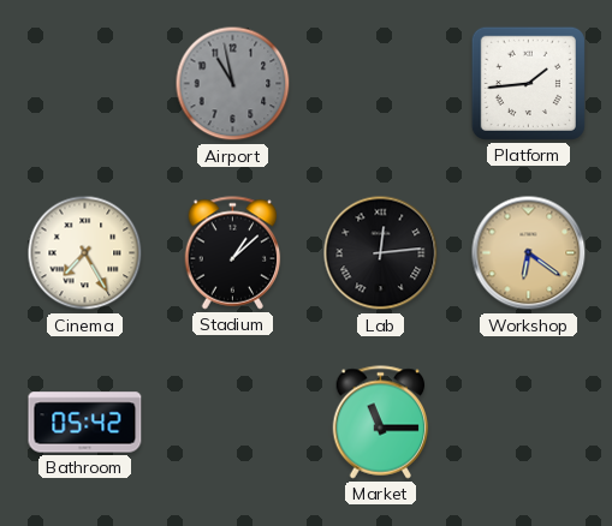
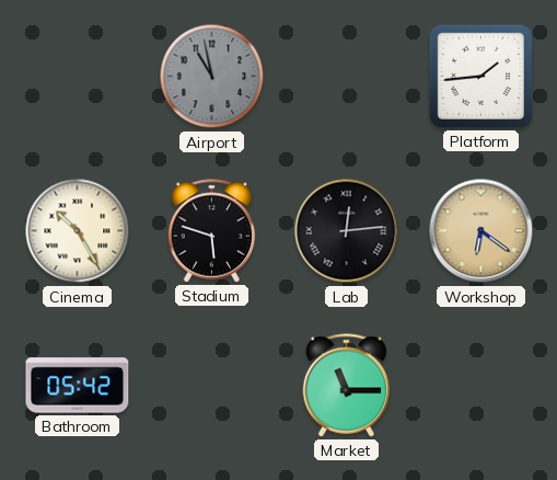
Cinema: 7:25 -> 10:25 (78, 231)
Stadium: 1:08 -> 5:48 (212, 231)
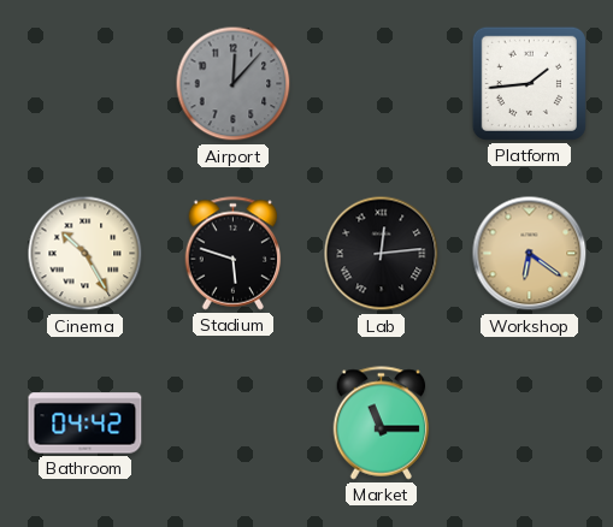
Airport: 10:58 -> 12:07 (234, 84)
Bathroom: 05:42 -> 04:42 (86, 424)
